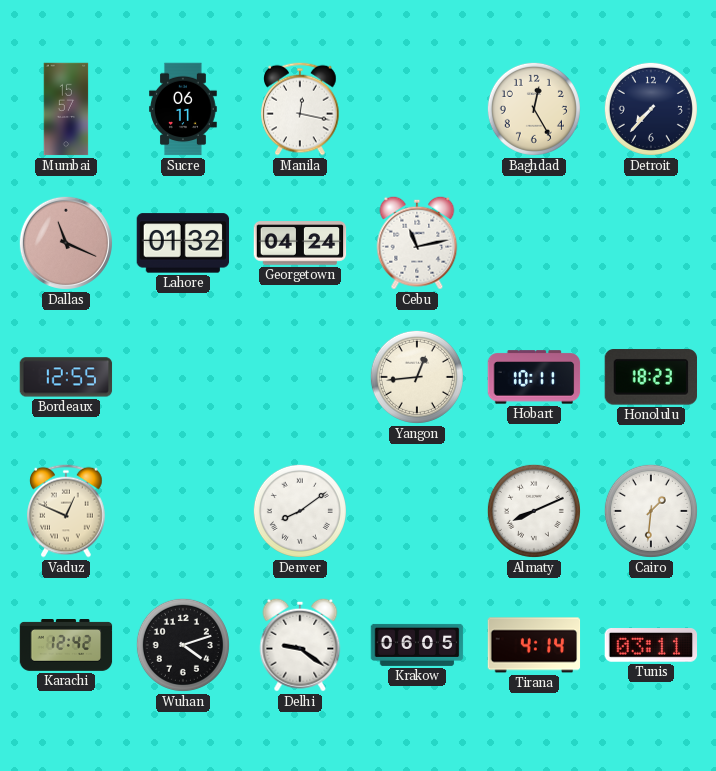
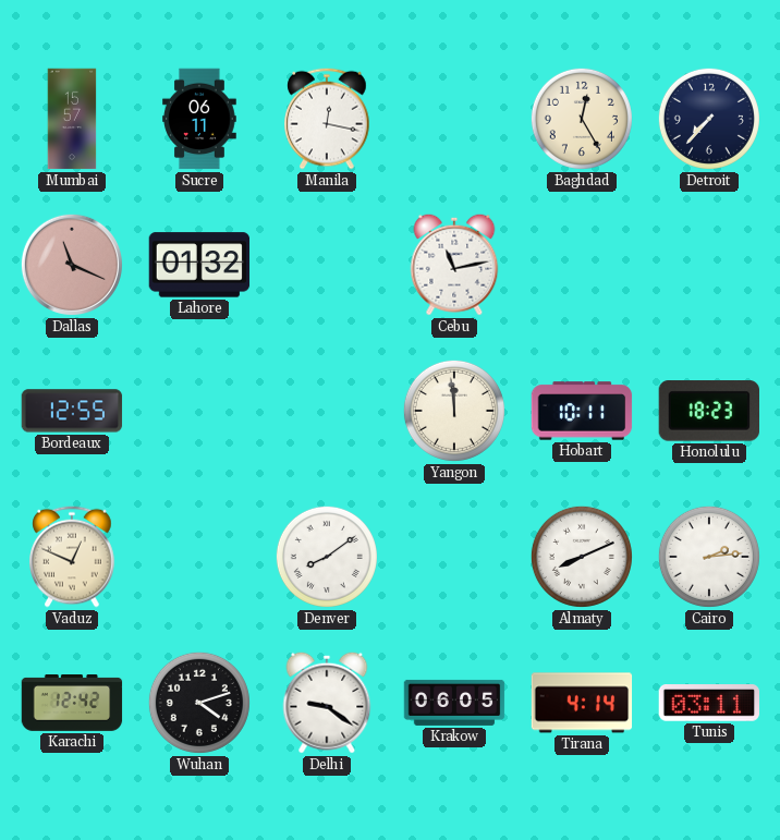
Georgetown: 04:24 -> none (300, 243)
Yangon: 12:44 -> 11:59 (454, 411)
Cairo: 1:31 -> 2:14 (709, 557)
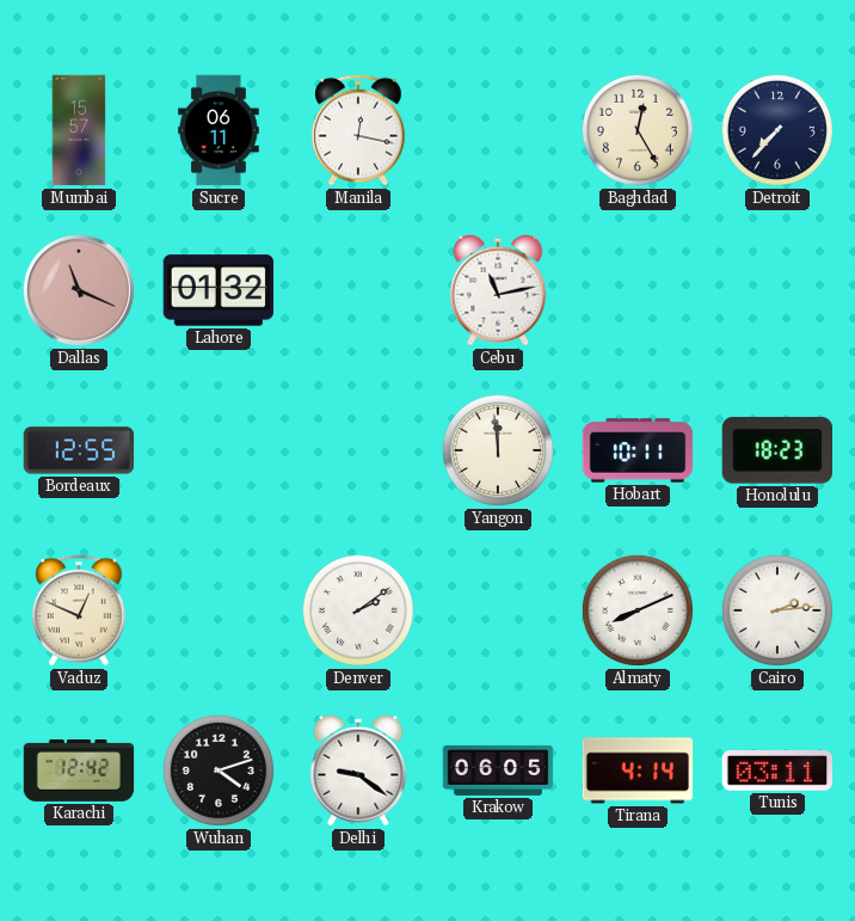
Denver: 8:09 -> 2:09 (358, 610)
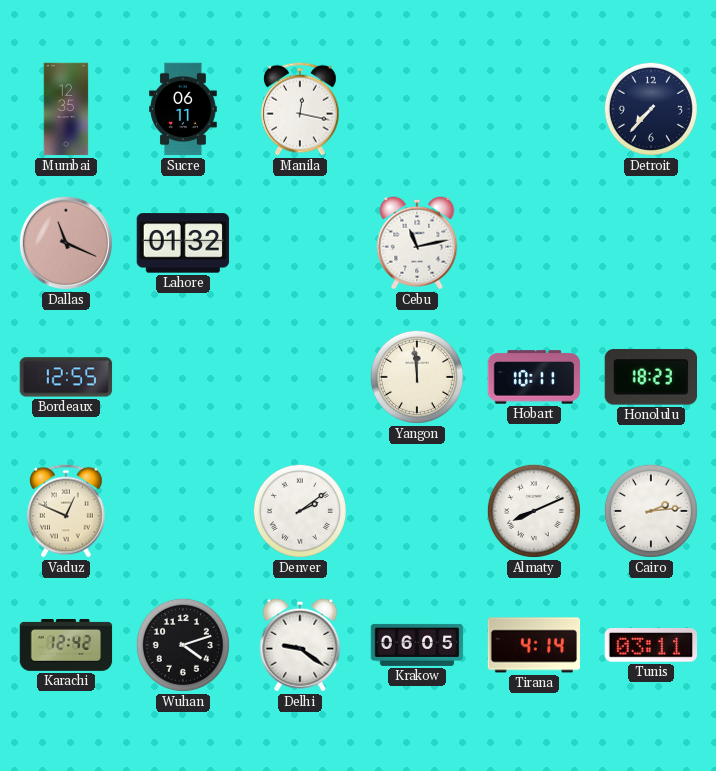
Mumbai: 15:57 -> 12:35 (66, 109)
Baghdad: 12:25 -> none (638, 130)
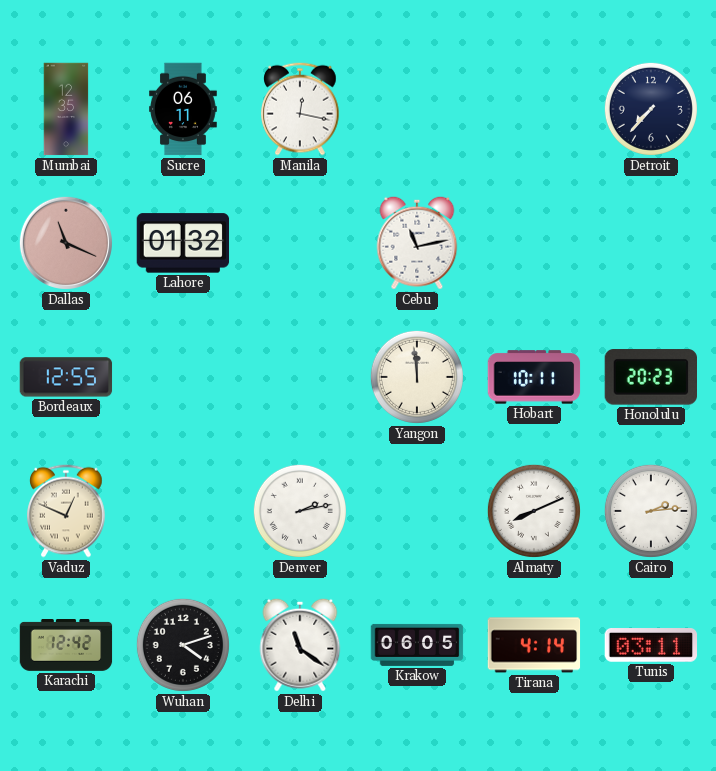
Honolulu: 18:23 -> 20:23 (650, 377)
Denver: 2:09 -> 2:13 (300, 511)
Delhi: 9:21 -> 11:21 (300, 645)
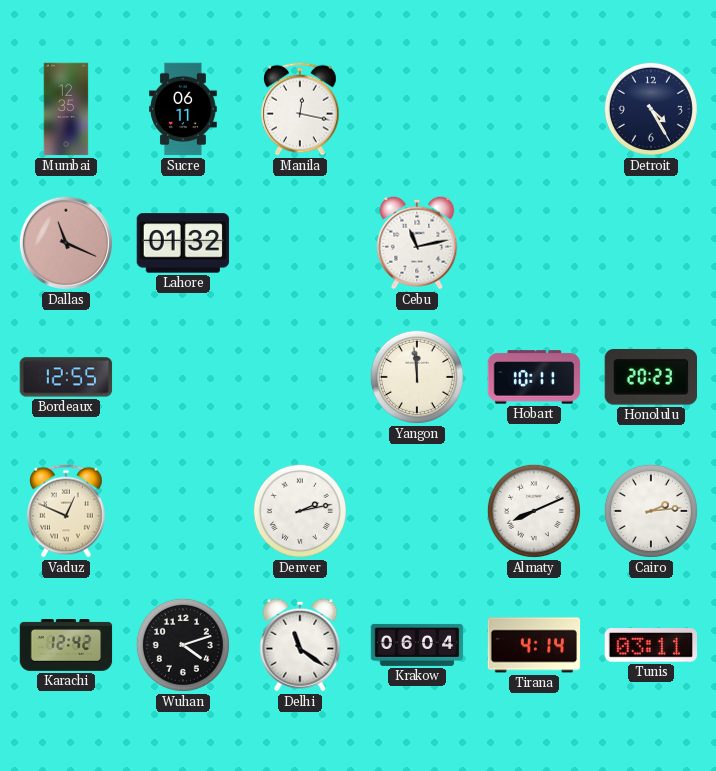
Detroit: 7:37 -> 4:25 (651, 109)
Krakow: 06:05 -> 06:04 (417, 645)
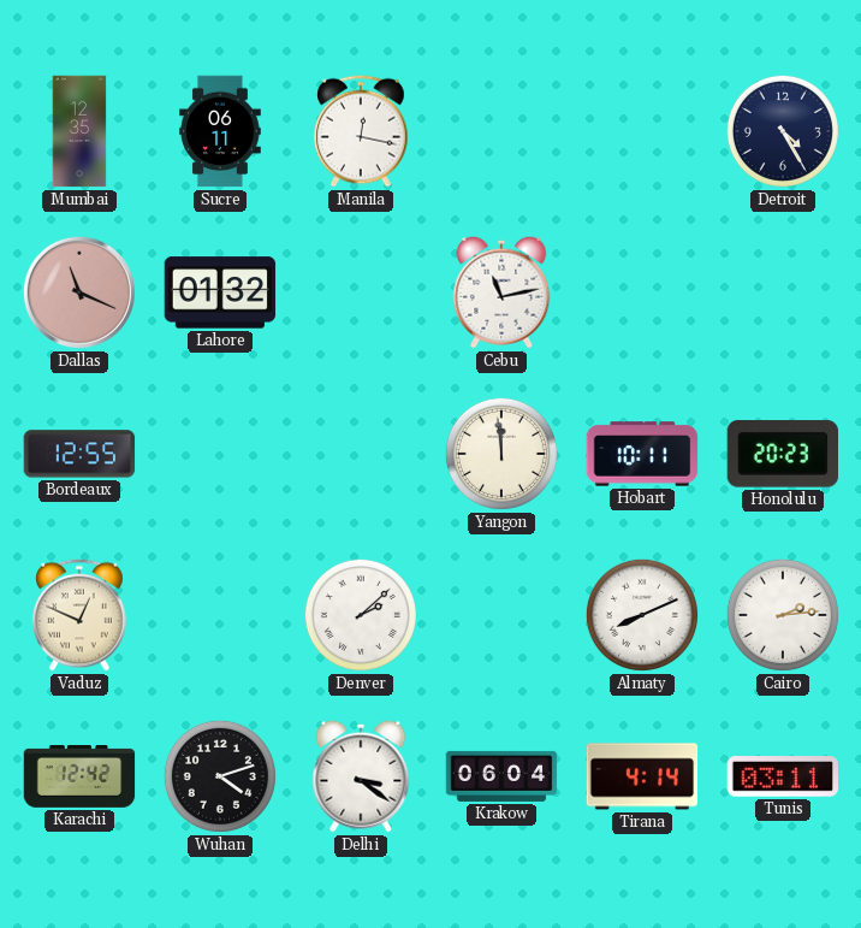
Denver: 2:13 -> 2:08 (361, 615)
Delhi: 11:21 -> 3:21 (361, 776)
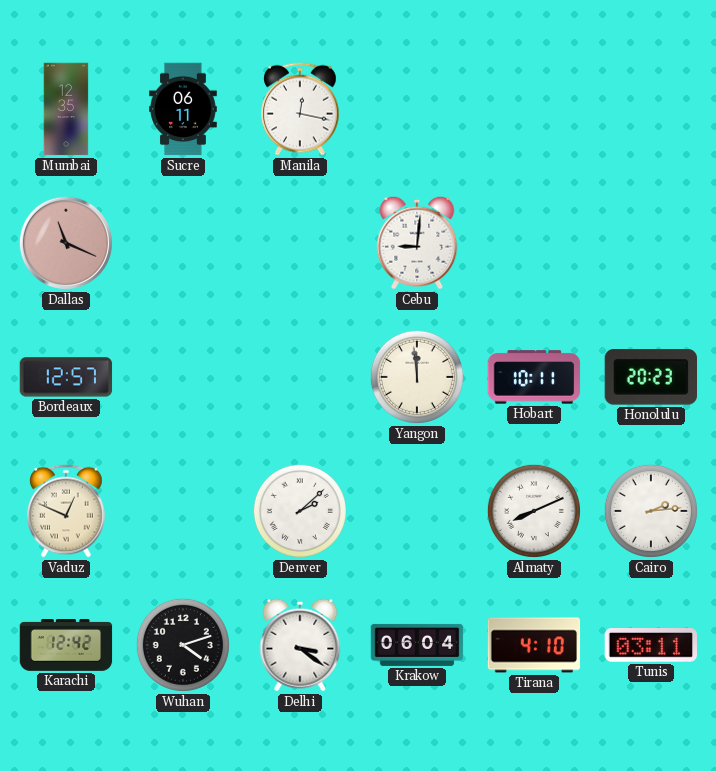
Detroit: 4:25 -> none (783, 131)
Lahore: 01:32 -> none (220, 292)
Cebu: 11:13 -> 9:01 (417, 243)
Bordeaux: 12:55 -> 12:57 (66, 377)
Tirana: 4:14 -> 4:10 (534, 645)
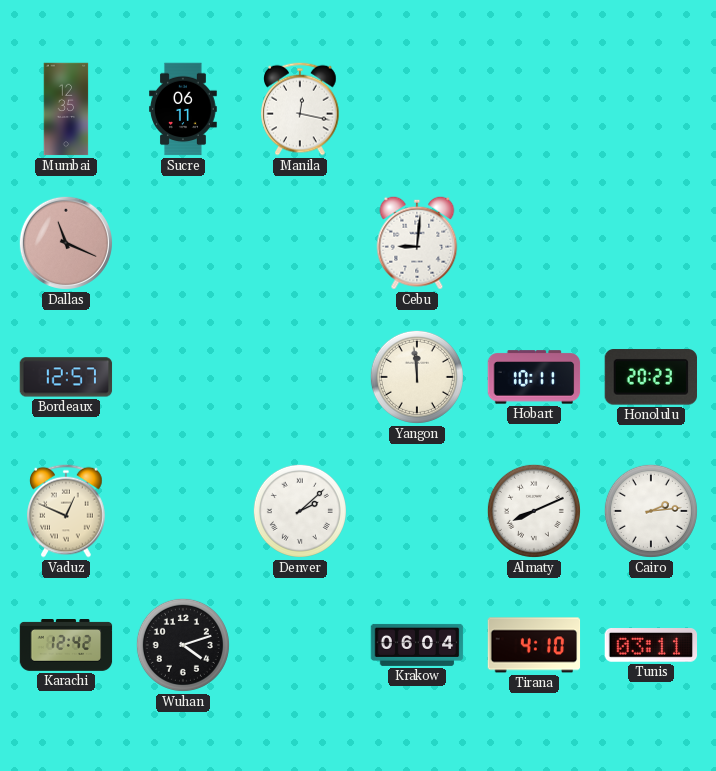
Delhi: 3:21 -> none (300, 645)
